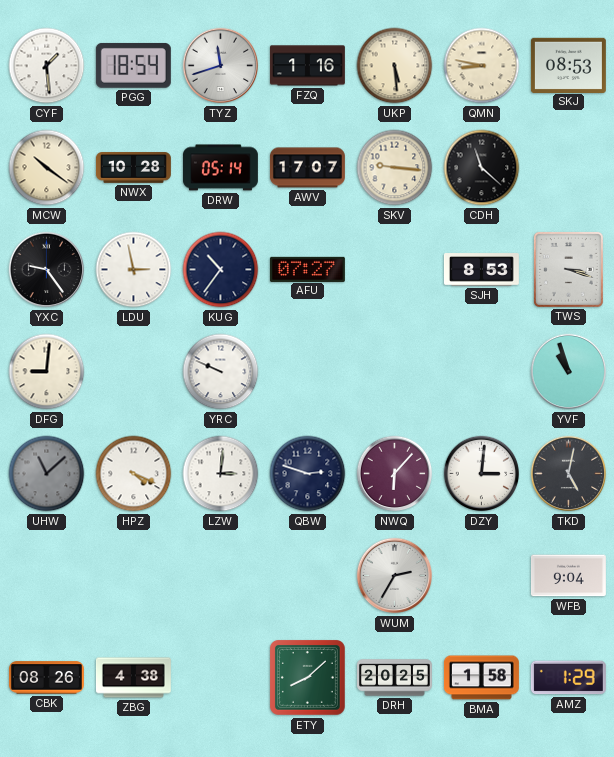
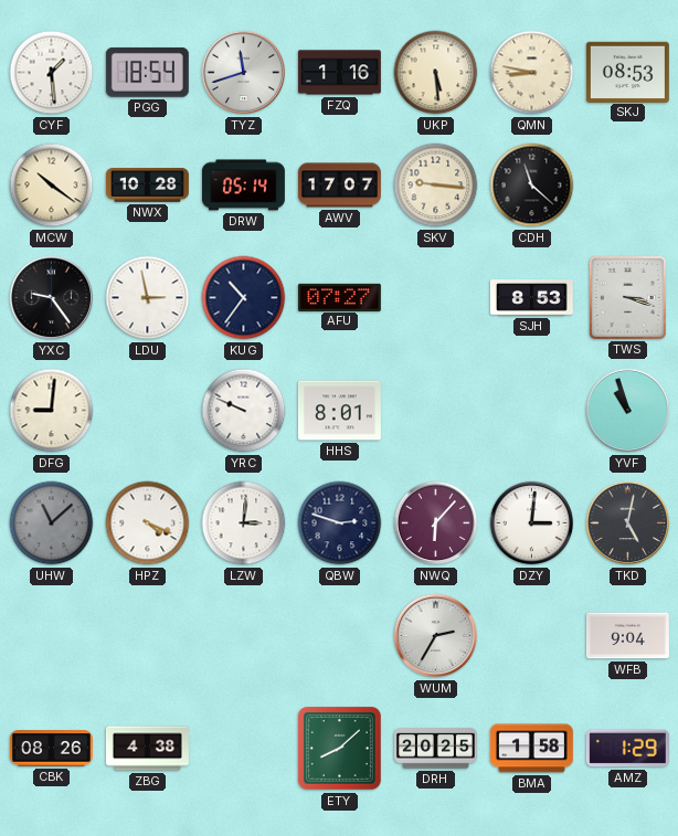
HHS: none -> 8:01 (339, 411)
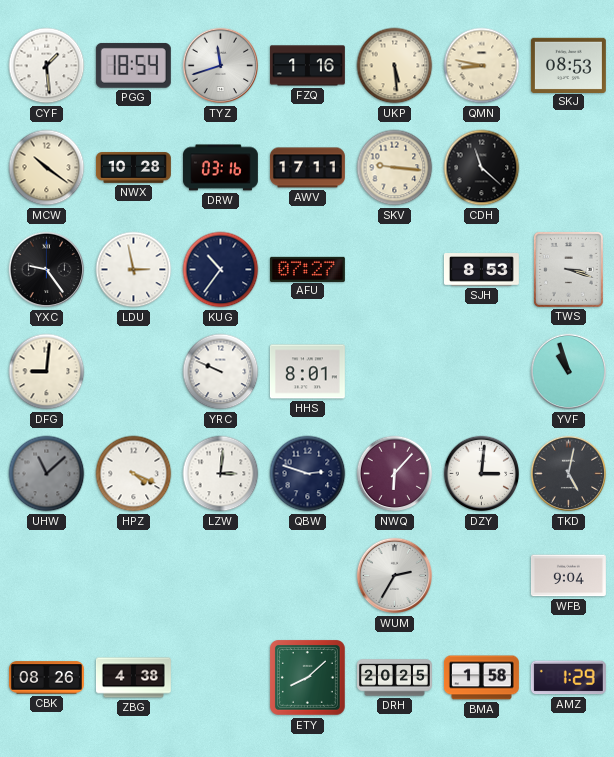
DRW: 05:14 -> 03:16 (220, 168)
AWV: 17:07 -> 17:11 (307, 168)
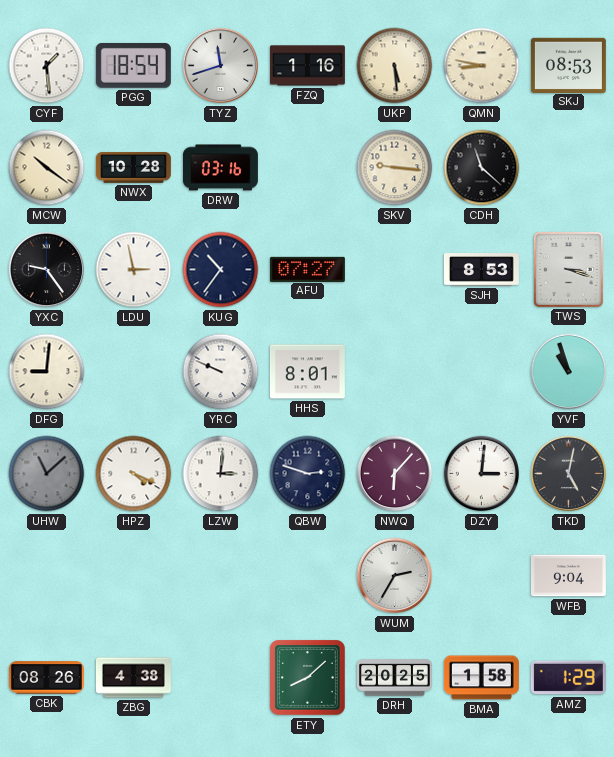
AWV: 17:11 -> none (307, 168)
